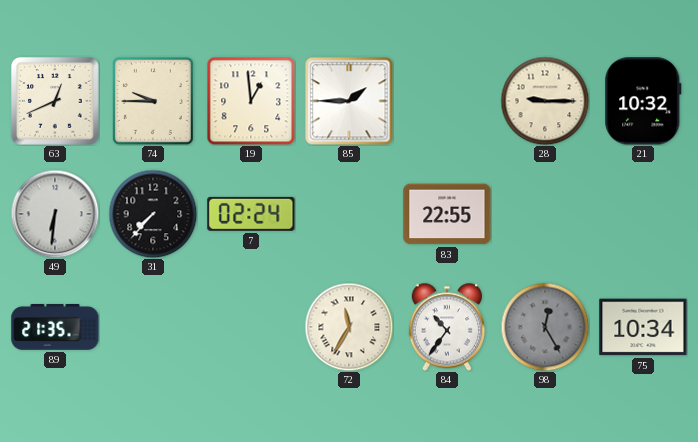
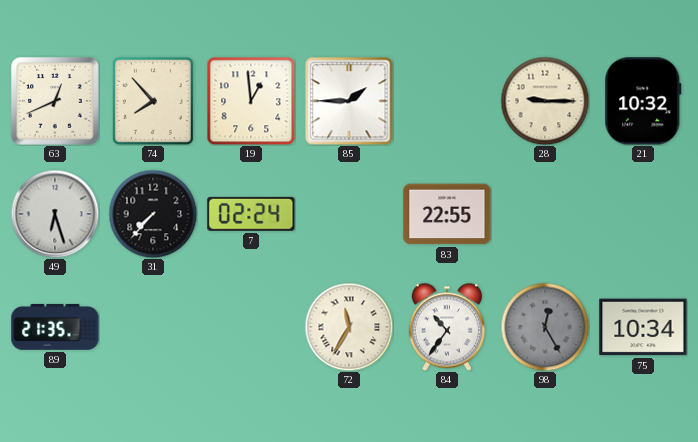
74: 9:45 -> 7:53 (153, 101)
49: 6:31 -> 6:27 (55, 214)
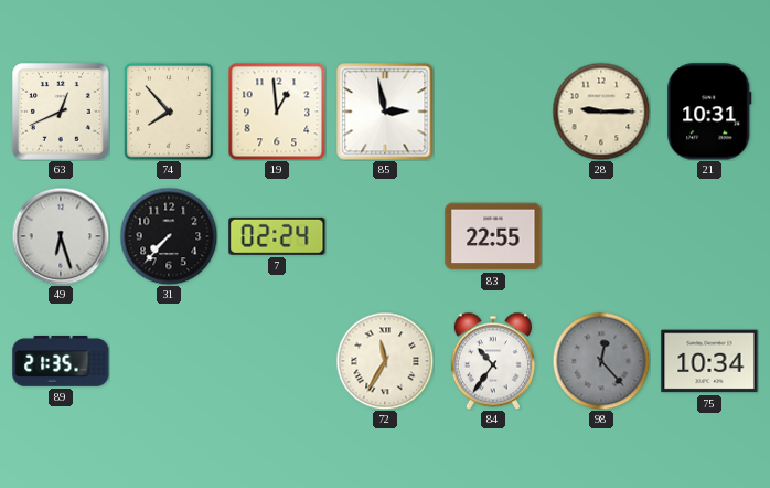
85: 1:45 -> 2:58 (385, 112)
21: 10:32 -> 10:31 (709, 112)
98: 12:25 -> 12:23 (601, 361)
